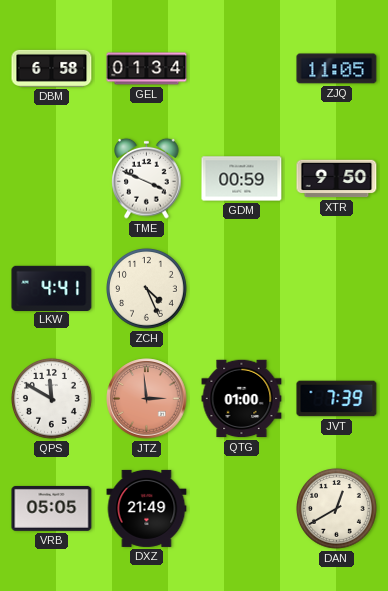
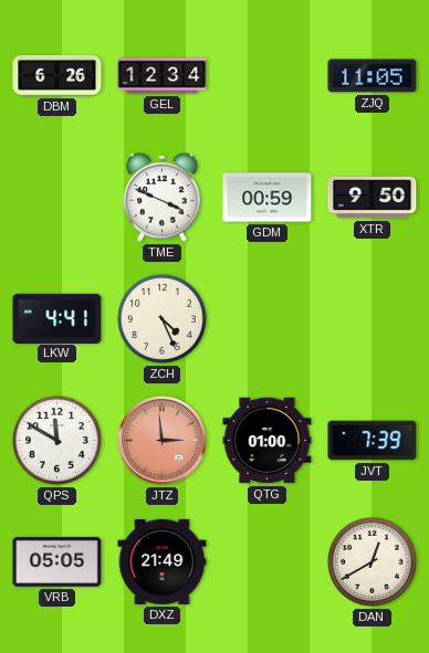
DBM: 6:58 -> 6:26 (57, 75)
GEL: 01:34 -> 12:34 (163, 76)
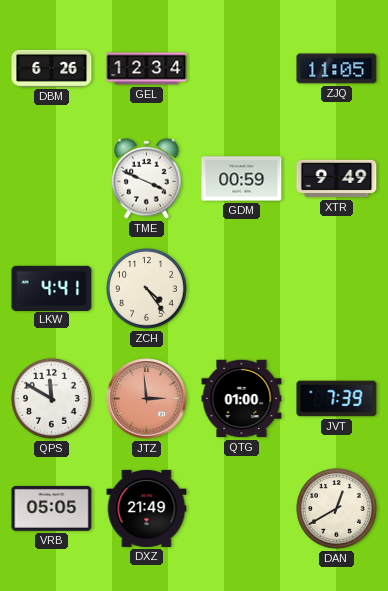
XTR: 9:50 -> 9:49 (337, 179)
ZCH: 4:26 -> 4:24 (147, 289)
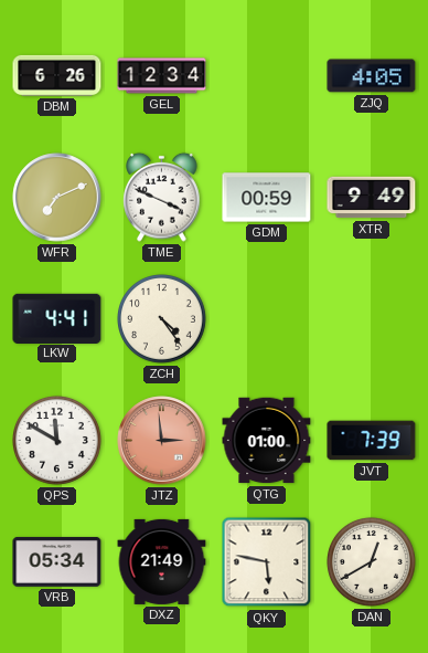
ZJQ: 11:05 -> 4:05 (372, 76)
WFR: none -> 7:11 (57, 198)
VRB: 05:05 -> 05:34 (57, 561)
QKY: none -> 5:47 (267, 562)
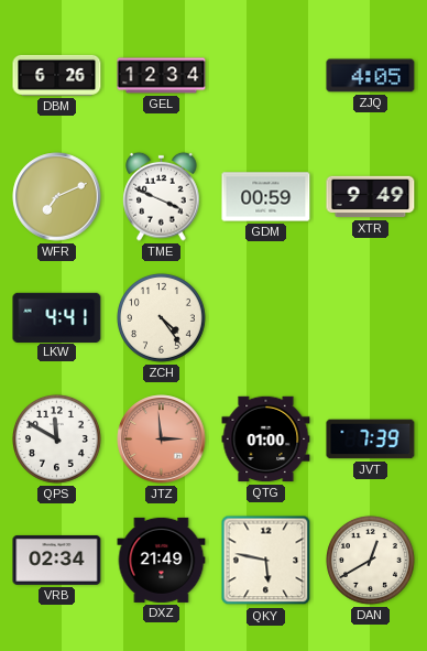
VRB: 05:34 -> 02:34 (57, 560)
